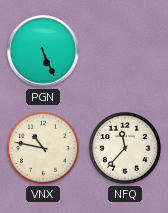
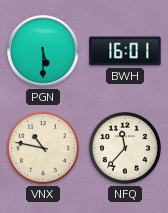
PGN: 5:26 -> 5:30 (43, 51)
BWH: none -> 16:01 (125, 51)
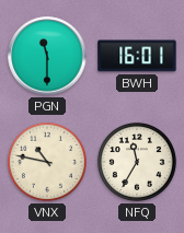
PGN: 5:30 -> 11:30 (47, 56)
NFQ: 11:37 -> 11:35 (137, 162)
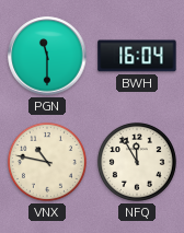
BWH: 16:01 -> 16:04 (137, 56)
NFQ: 11:35 -> 11:55 (137, 162)
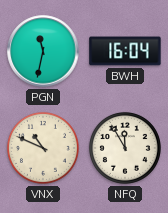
PGN: 11:30 -> 11:32 (43, 51)
VNX: 10:47 -> 10:49 (43, 148)
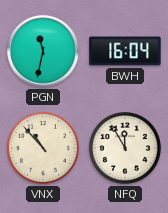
VNX: 10:49 -> 10:53 (43, 148)
